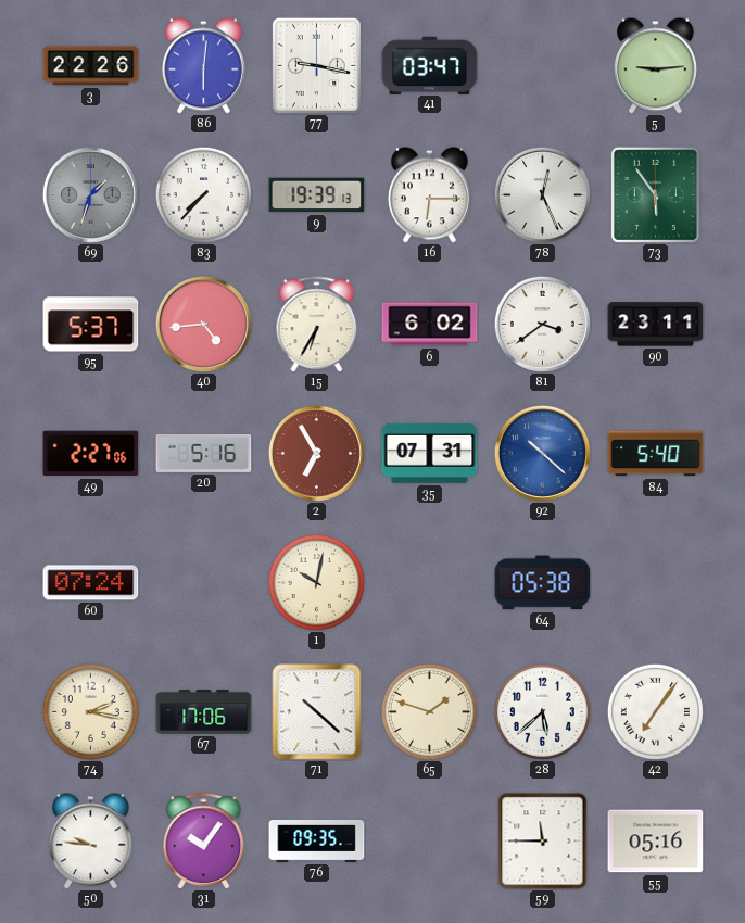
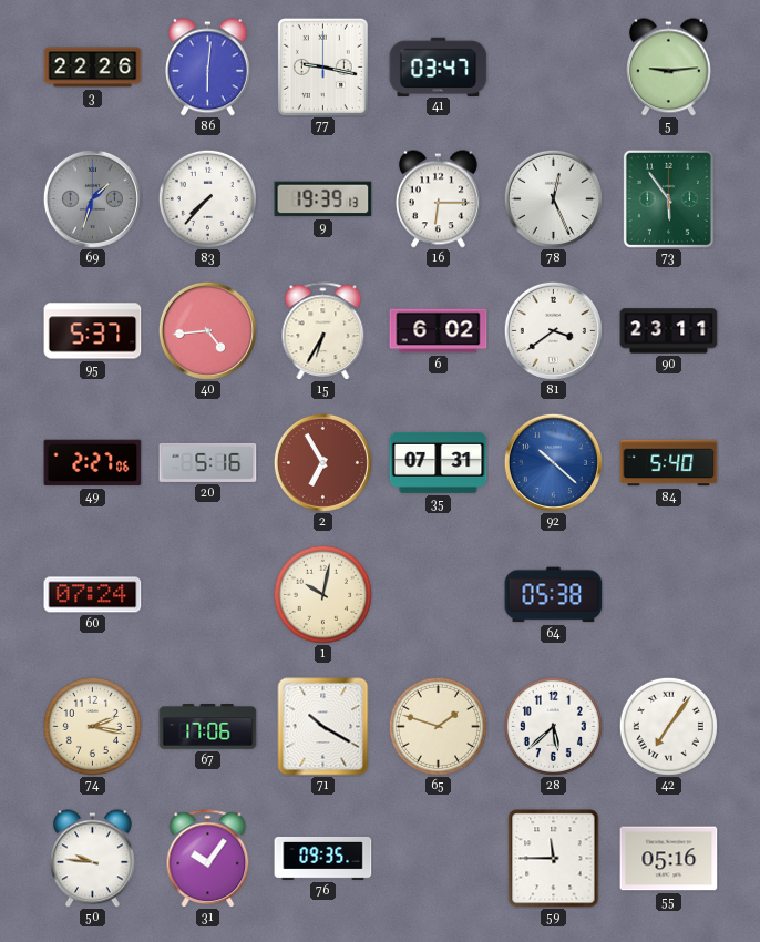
71: 10:22 -> 10:20 (323, 727)
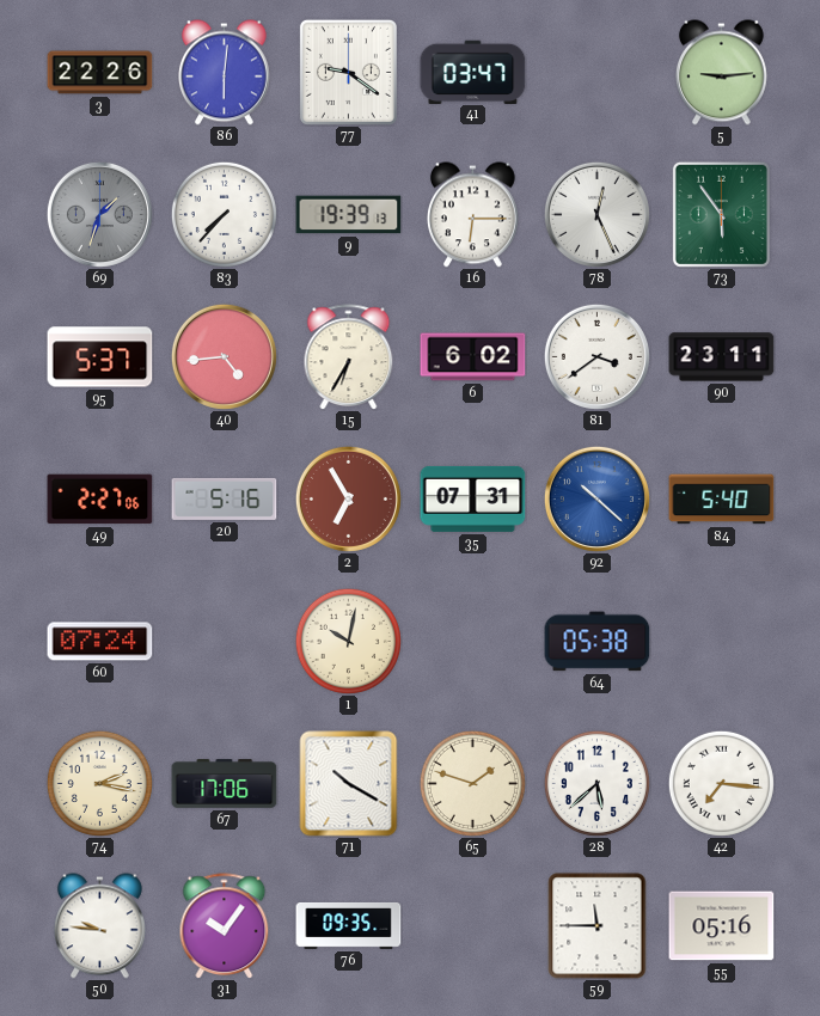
77: 9:17 -> 9:21 (348, 72)
42: 7:06 -> 7:16 (721, 783)
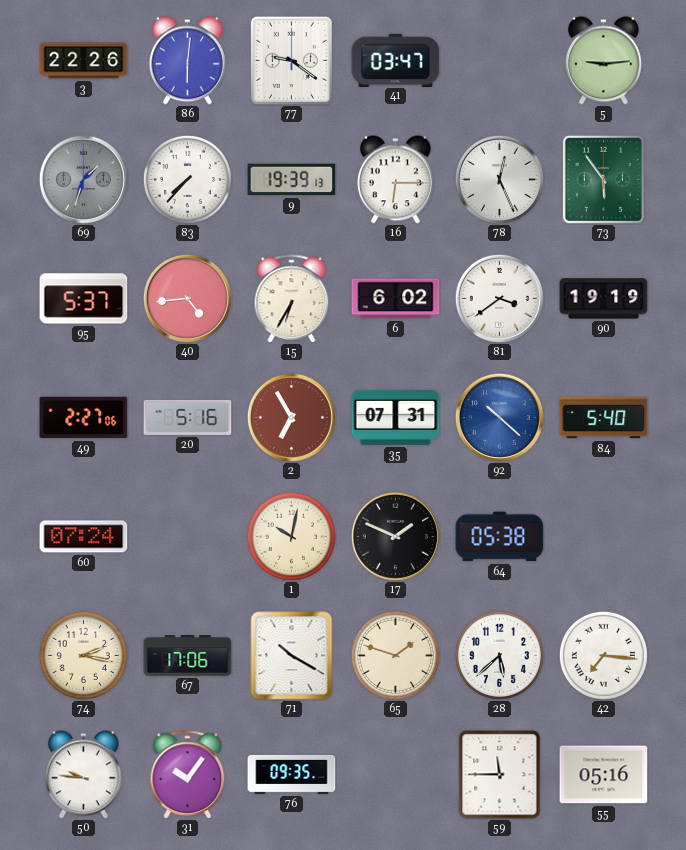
90: 23:11 -> 19:19 (604, 299)
17: none -> 1:49 (395, 536)
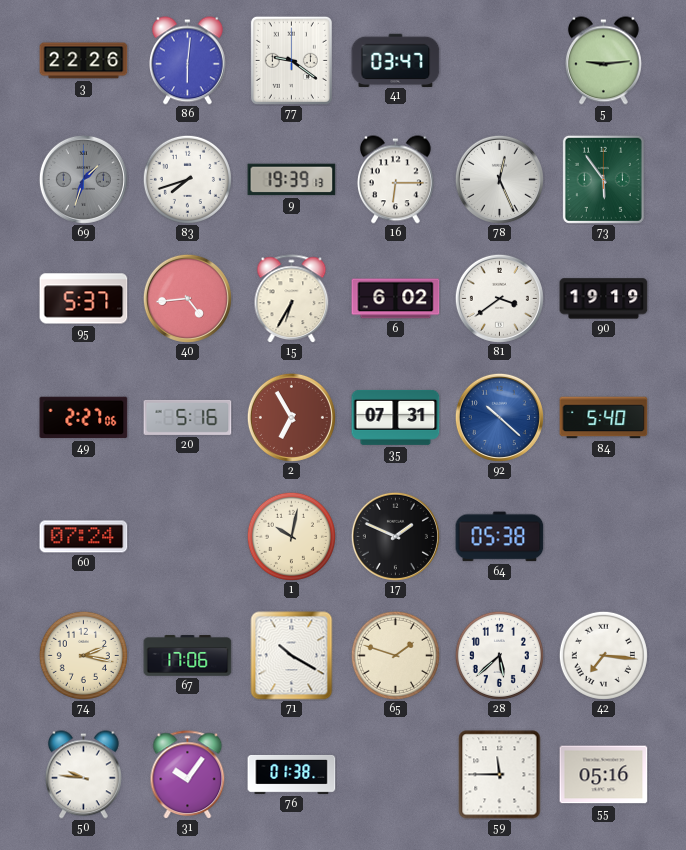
83: 7:37 -> 7:42 (187, 179)
76: 09:35 -> 01:38 (292, 774)
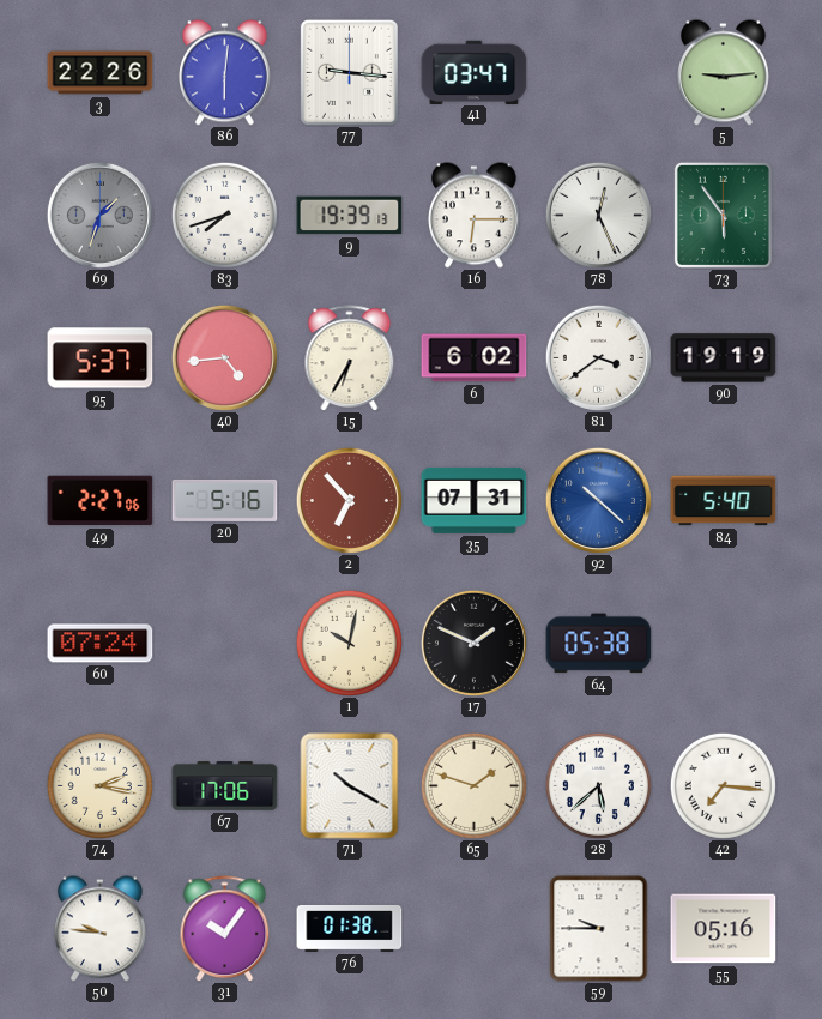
77: 9:21 -> 9:16 (349, 72)
2: 6:55 -> 6:53 (349, 500)
59: 11:45 -> 9:45 (599, 929)
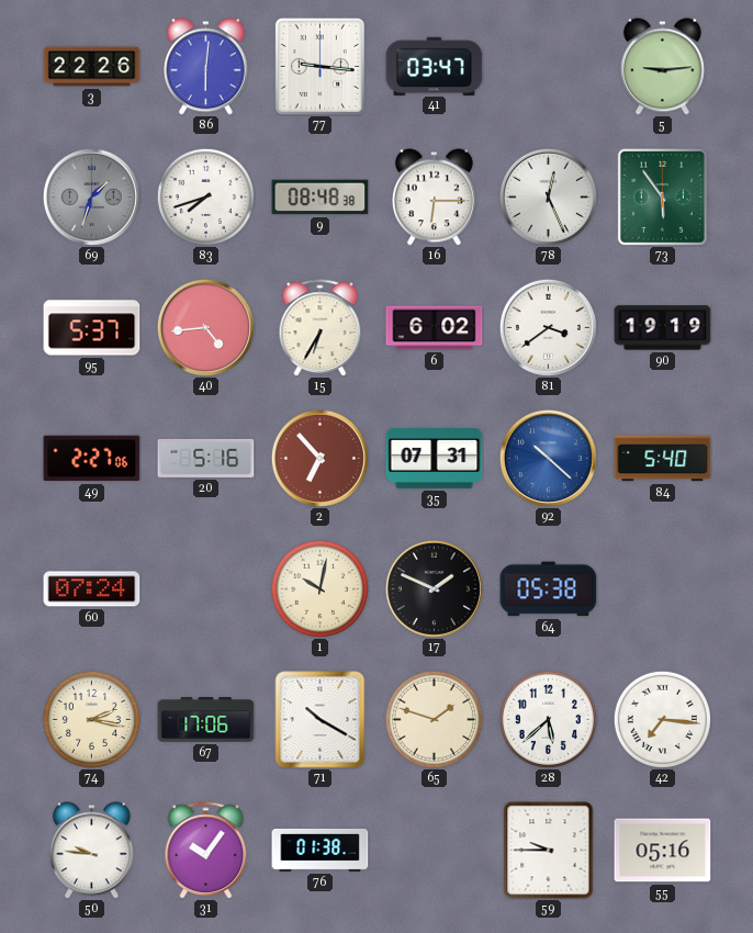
9: 19:39 -> 08:48 (321, 198)
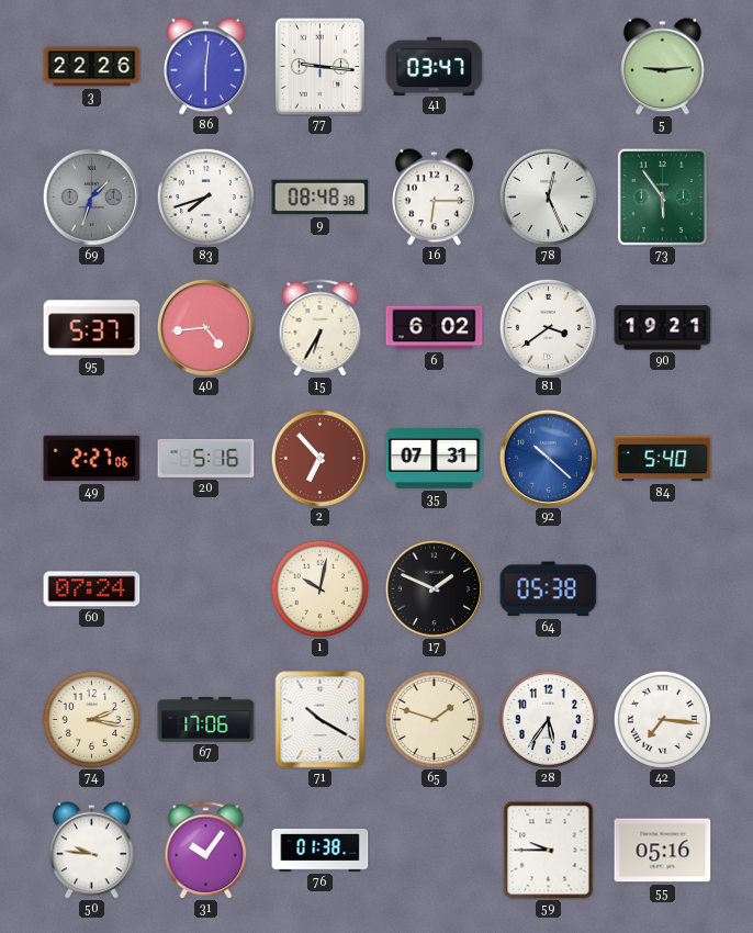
90: 19:19 -> 19:21 (663, 328)
28: 5:38 -> 5:36 (548, 719)
